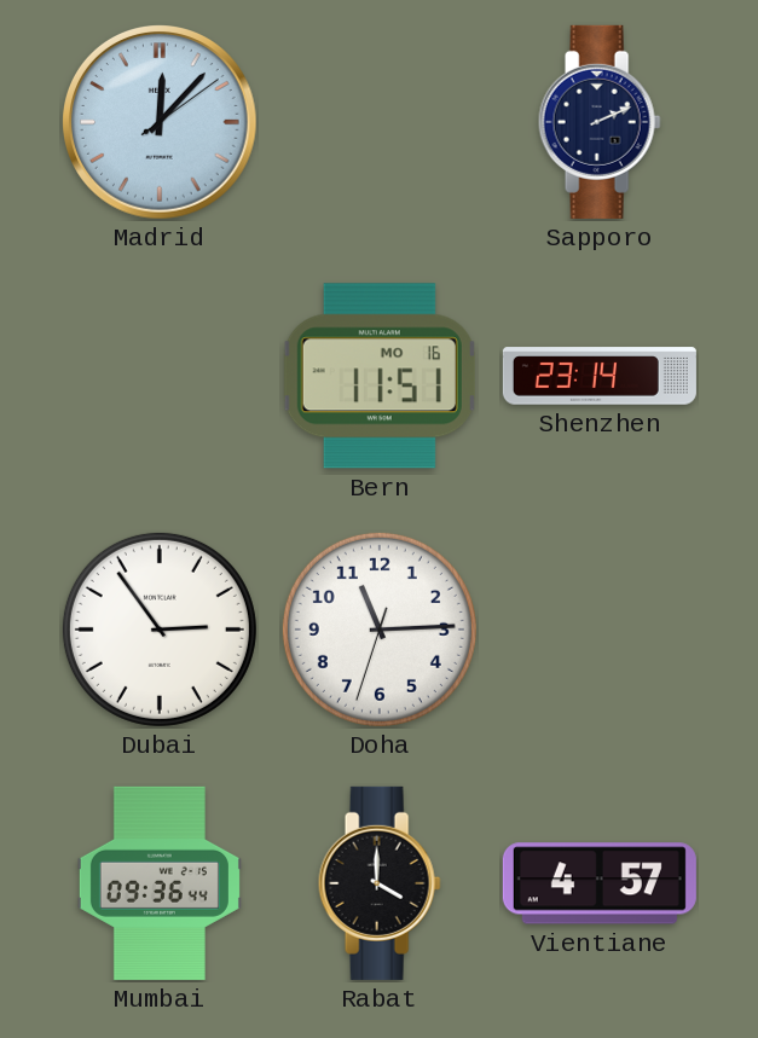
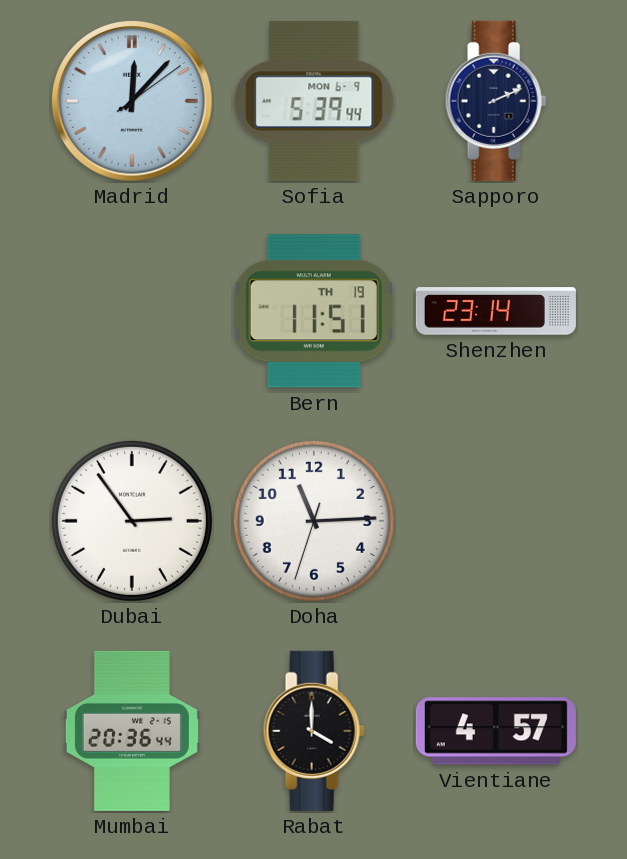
Sofia: none -> 5:39 (314, 101)
Bern date: MO 16 -> TH 19 (314, 311)
Mumbai: 09:36 -> 20:36 (132, 731)
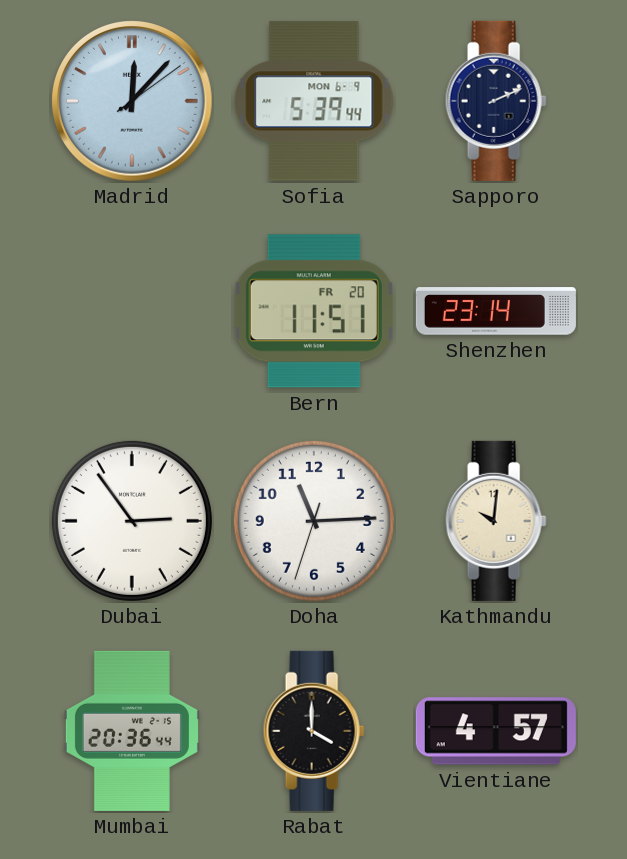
Bern date: TH 19 -> FR 20 (314, 311)
Kathmandu: none -> 10:01 (496, 521)
